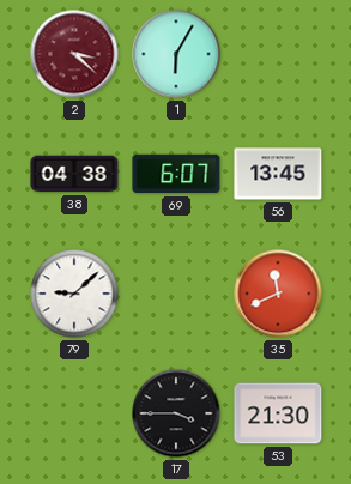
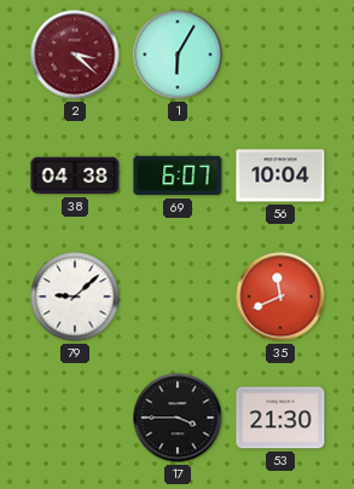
56: 13:45 -> 10:04 (280, 176)
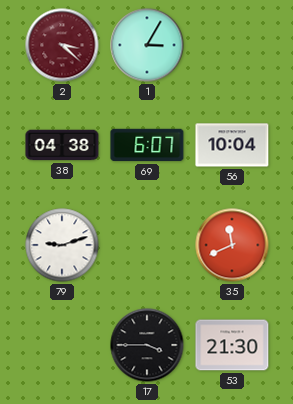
1: 6:05 -> 3:05 (147, 45)
79: 9:08 -> 9:12 (62, 245)
